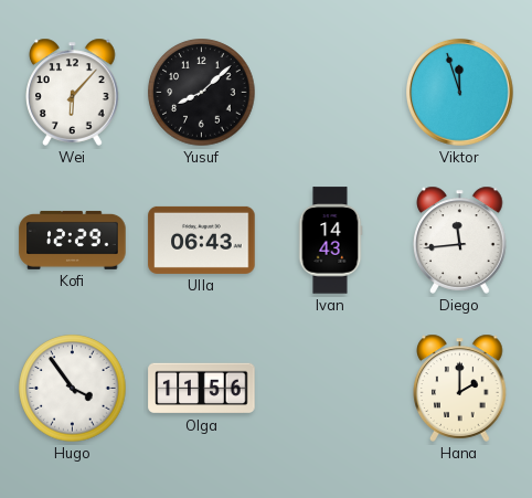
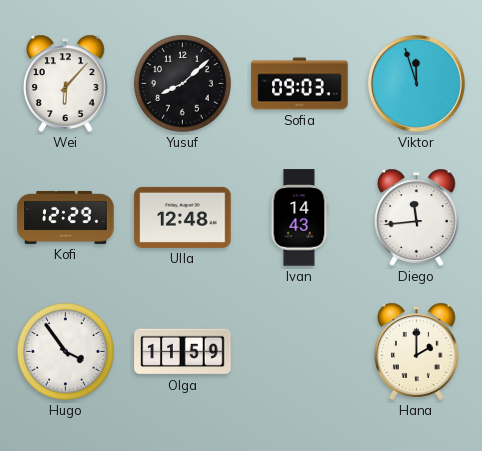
Sofia: none -> 09:03 (300, 84)
Ulla: 06:43 -> 12:48 (183, 217)
Olga: 11:56 -> 11:59 (183, 352)
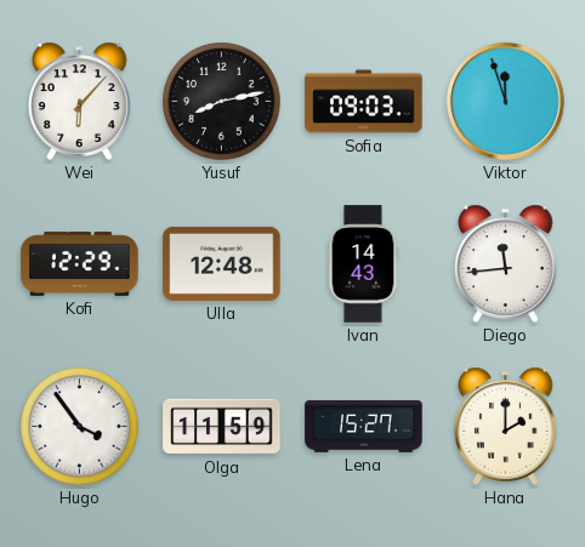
Yusuf: 8:08 -> 8:13 (222, 102)
Lena: none -> 15:27 (364, 427)
